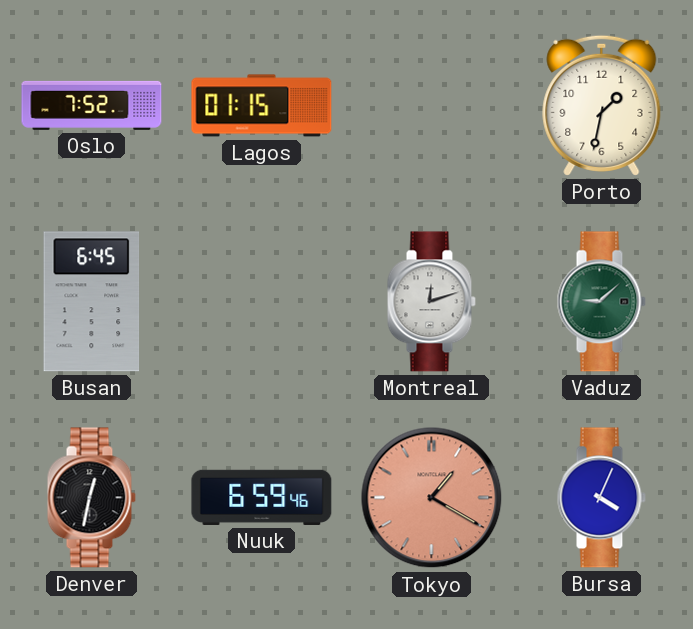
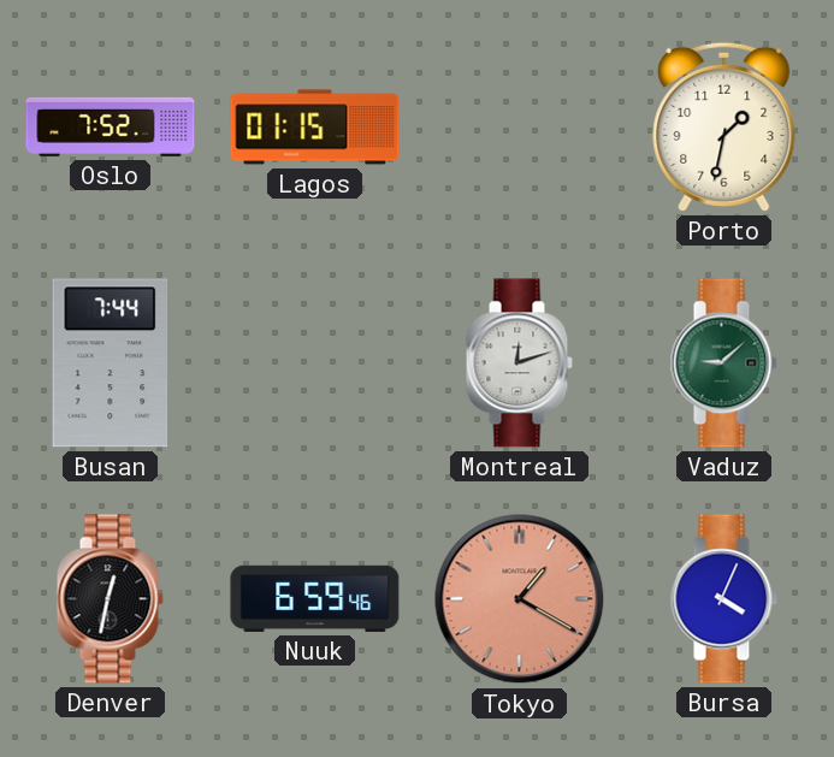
Busan: 6:45 -> 7:44 (111, 363)
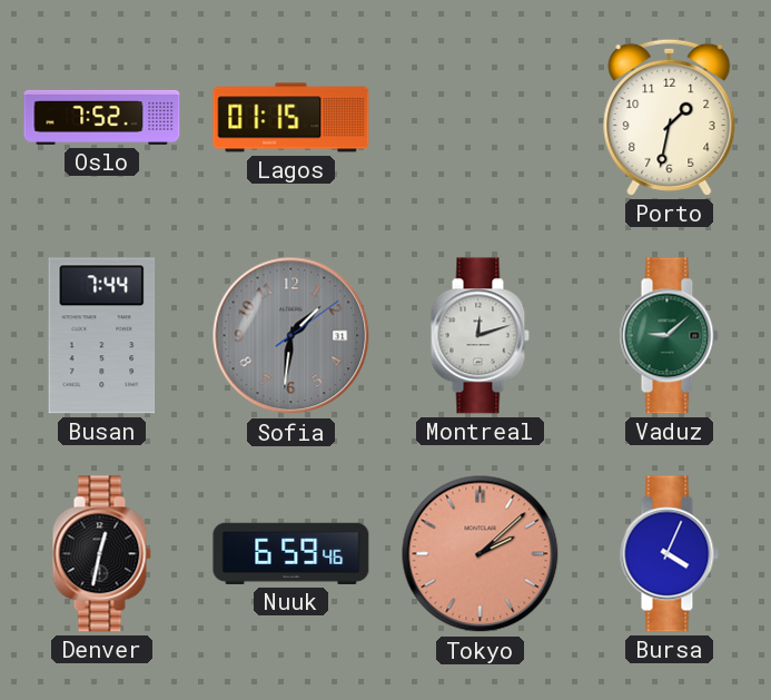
Sofia: none -> 1:31 (291, 336)
Tokyo: 1:20 -> 2:08 (481, 554)
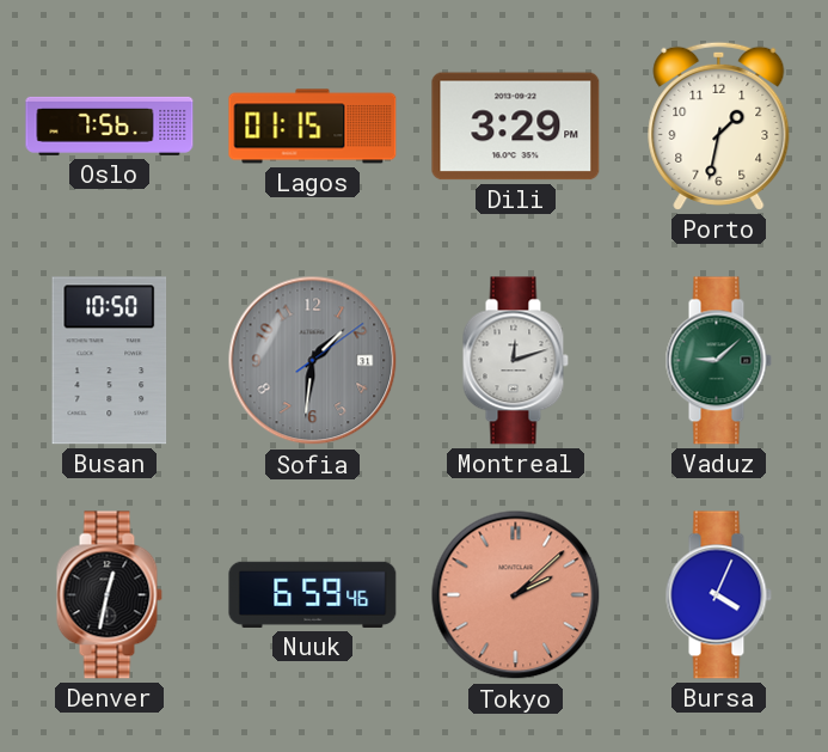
Oslo: 7:52 -> 7:56 (110, 126)
Dili: none -> 3:29 (516, 127)
Busan: 7:44 -> 10:50 (110, 361)
